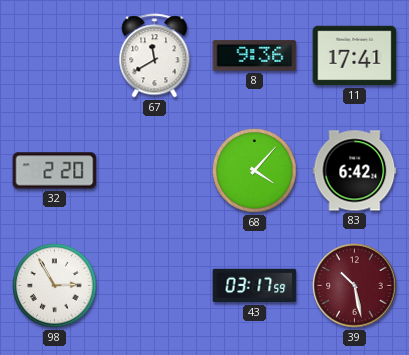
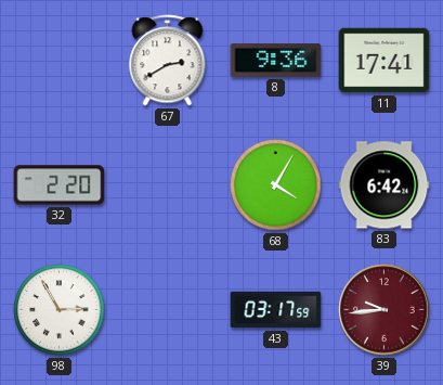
67: 11:40 -> 2:40 (168, 61)
68: 4:07 -> 4:05 (276, 185)
39: 10:28 -> 9:44 (385, 310)
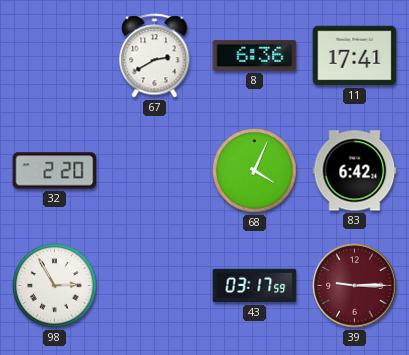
8: 9:36 -> 6:36 (255, 56)
68: 4:05 -> 4:04 (255, 171)
39: 9:44 -> 9:15 (355, 286)
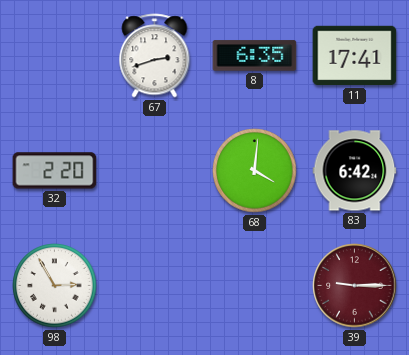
67: 2:40 -> 2:42 (155, 56)
8: 6:36 -> 6:35 (255, 56)
68: 4:04 -> 4:01 (255, 171)
43: 03:17 -> none (255, 286)
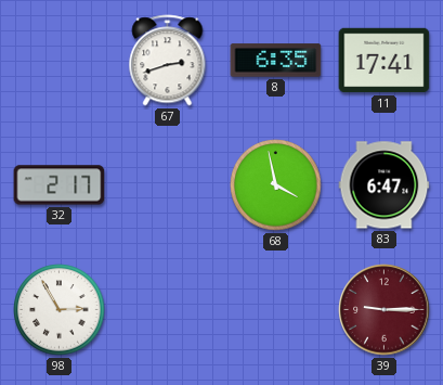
32: 2:20 -> 2:17 (60, 185)
68: 4:01 -> 3:58 (276, 185)
83: 6:42 -> 6:47 (385, 185)
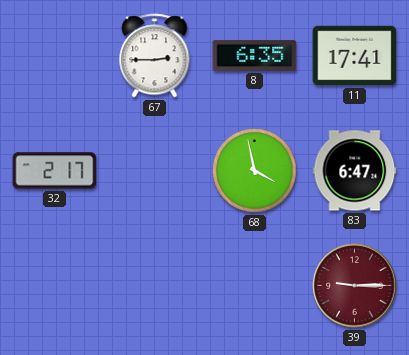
67: 2:42 -> 2:45 (155, 56)
98: 2:55 -> none (60, 310)
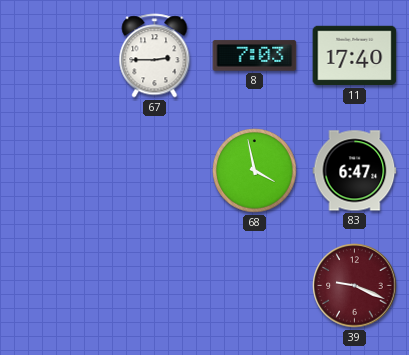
8: 6:35 -> 7:03 (255, 56)
11: 17:41 -> 17:40 (355, 56)
32: 2:17 -> none (55, 171)
39: 9:15 -> 9:19 (355, 286)
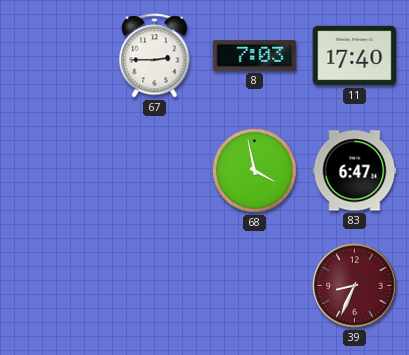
39: 9:19 -> 8:34 (355, 286)
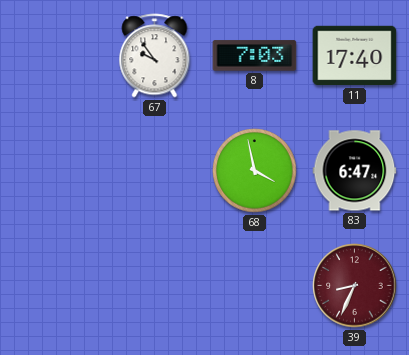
67: 2:45 -> 9:54 (155, 56)
